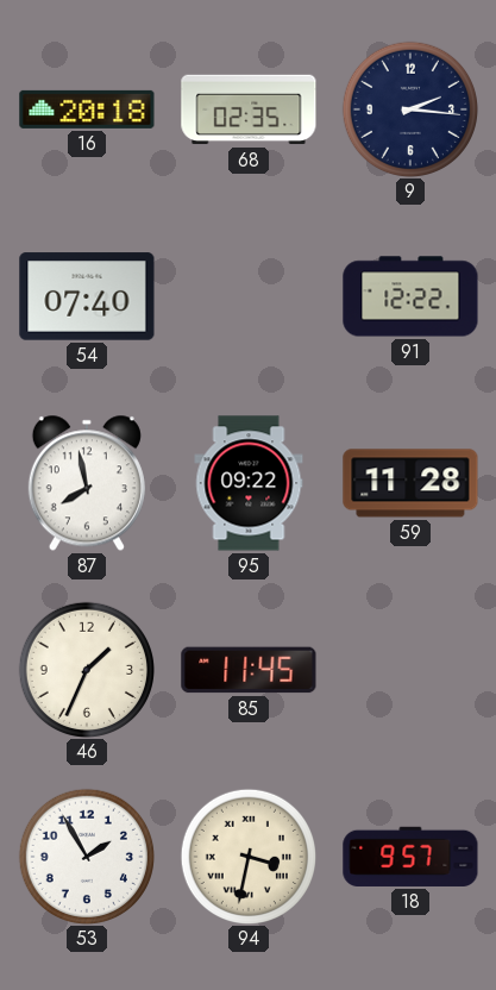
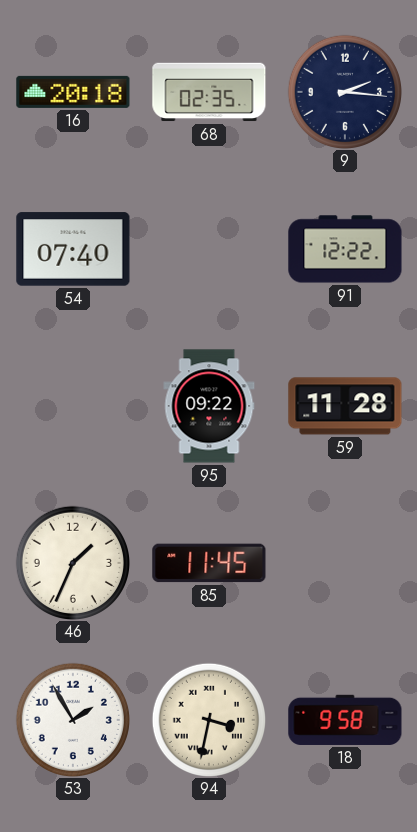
87: 7:58 -> none (87, 483)
18: 9:57 -> 9:58 (345, 720)
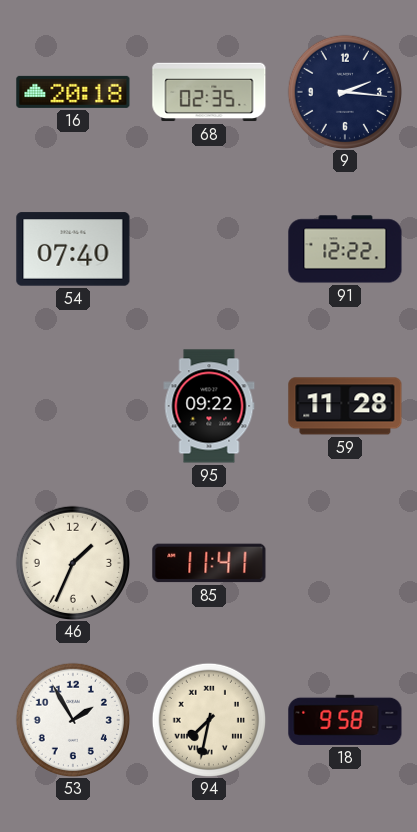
85: 11:45 -> 11:41 (209, 563)
94: 3:32 -> 7:32 (208, 719)
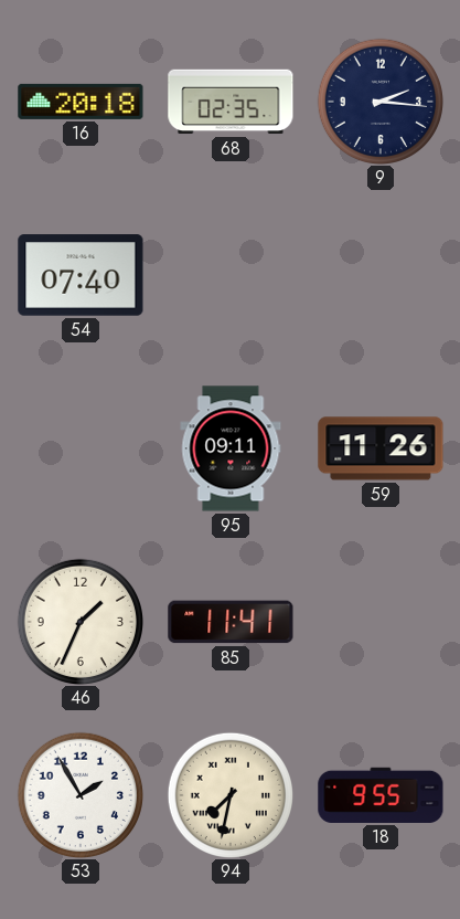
91: 12:22 -> none (345, 249)
95: 09:22 -> 09:11 (231, 448)
59: 11:28 -> 11:26 (381, 448)
18: 9:58 -> 9:55 (381, 795)
